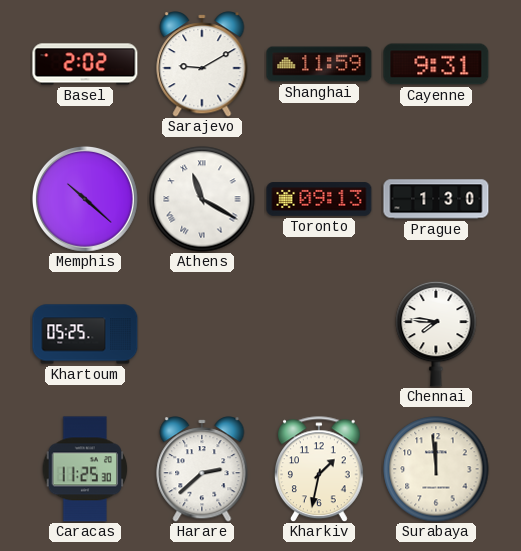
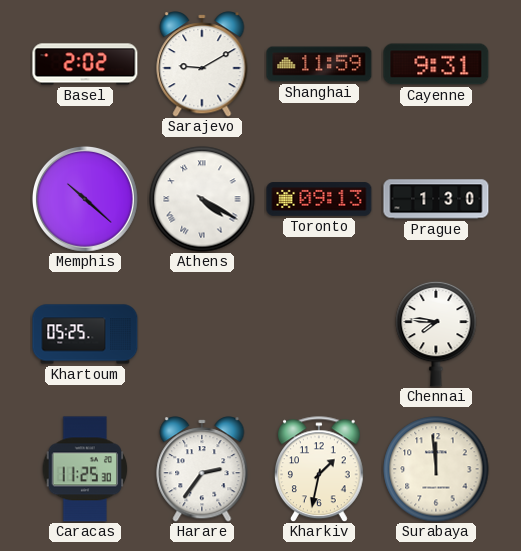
Athens: 11:20 -> 4:20 (202, 199)
Harare: 2:38 -> 2:36 (202, 469)
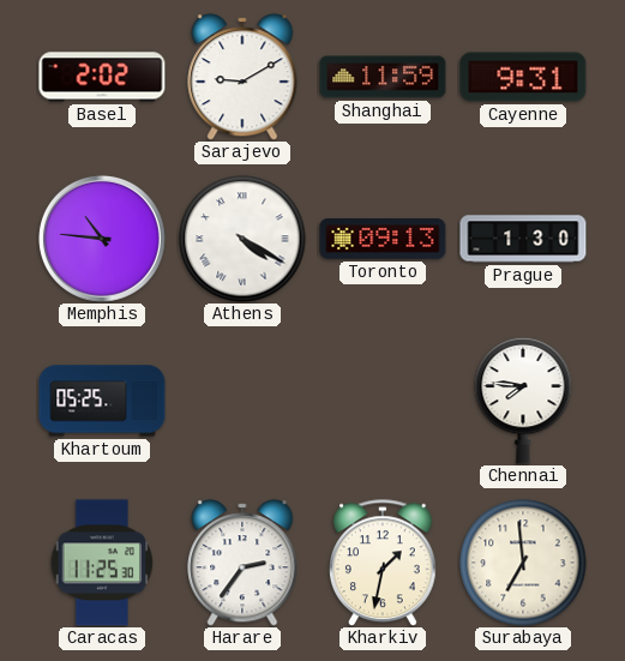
Memphis: 10:22 -> 10:46 (102, 239)
Surabaya: 11:59 -> 6:59 (523, 563)
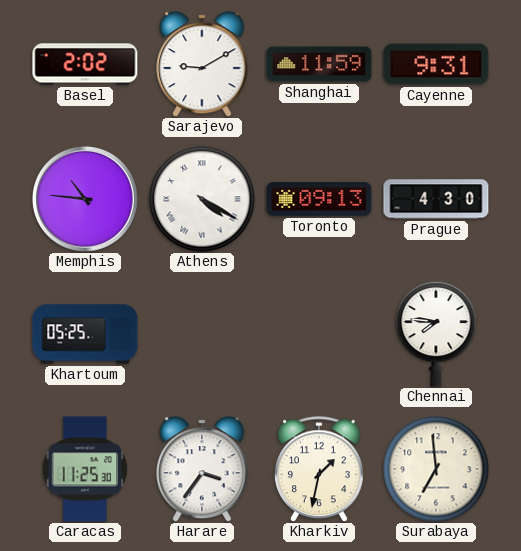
Prague: 1:30 -> 4:30 (436, 199)
Harare: 2:36 -> 3:36 (202, 469)
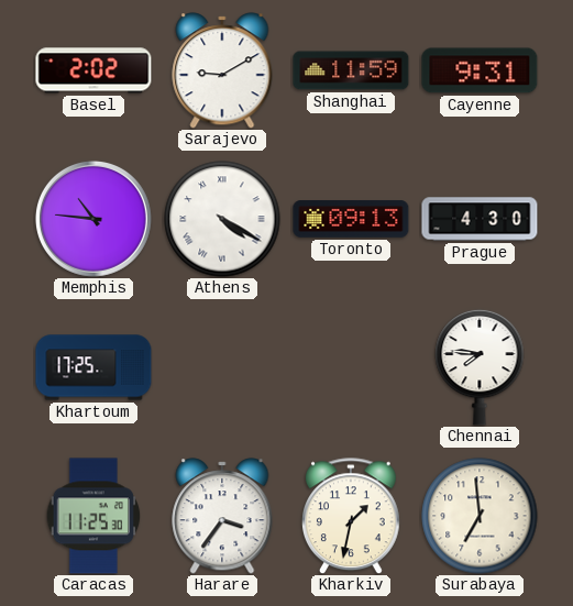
Khartoum: 05:25 -> 17:25 (93, 367)
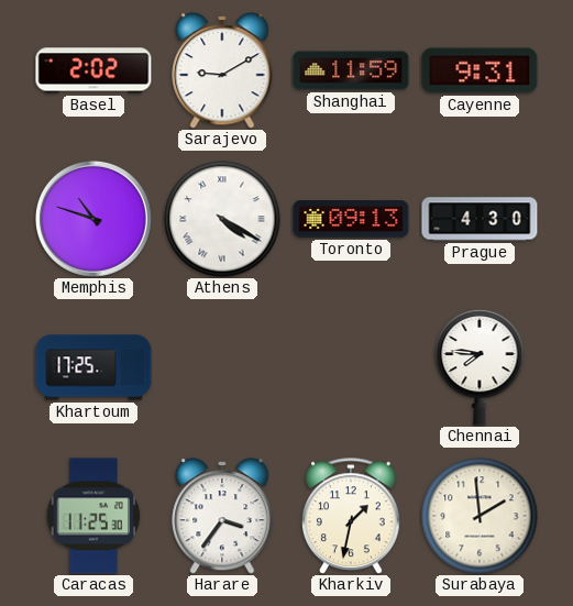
Memphis: 10:46 -> 10:48 (93, 219)
Surabaya: 6:59 -> 1:59 (480, 516)
